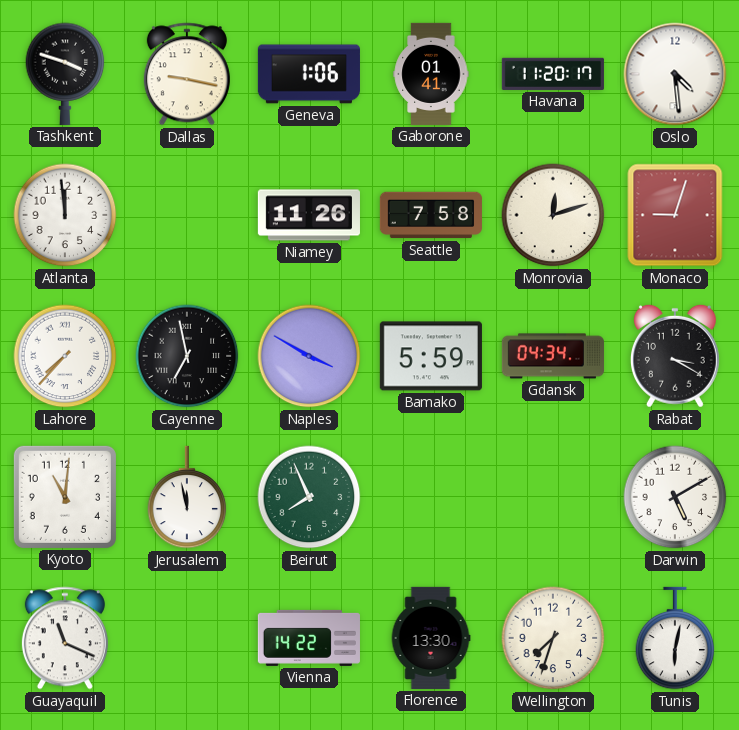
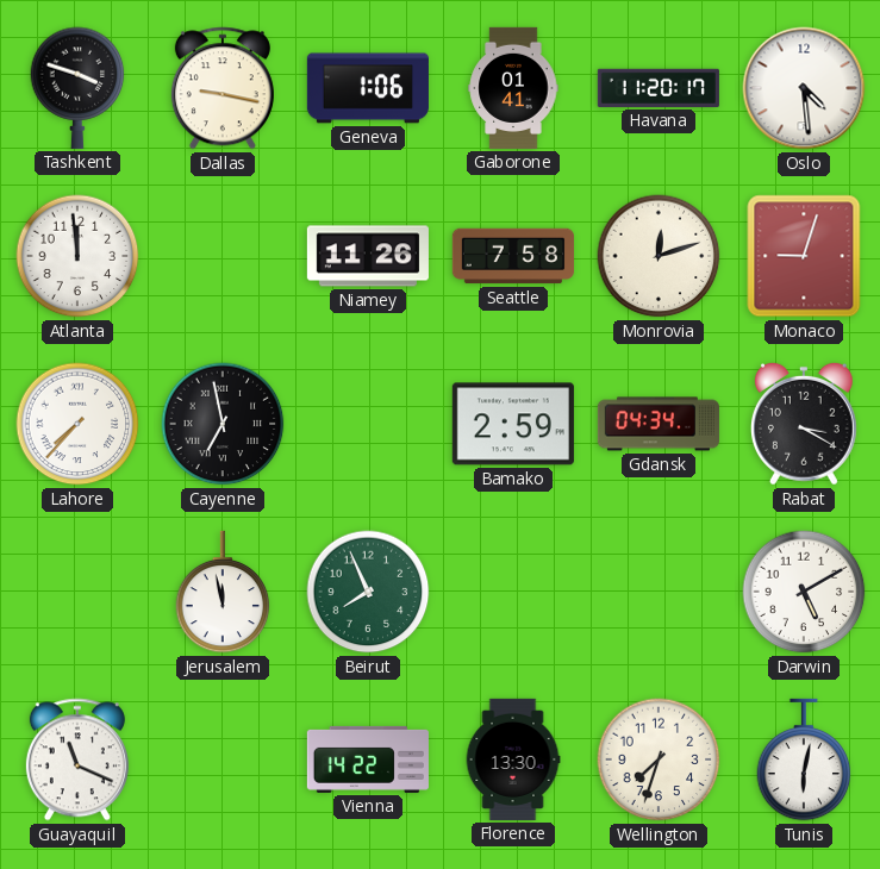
Naples: 3:50 -> none (309, 356)
Bamako: 5:59 -> 2:59 (513, 424)
Kyoto: 11:01 -> none (65, 497)
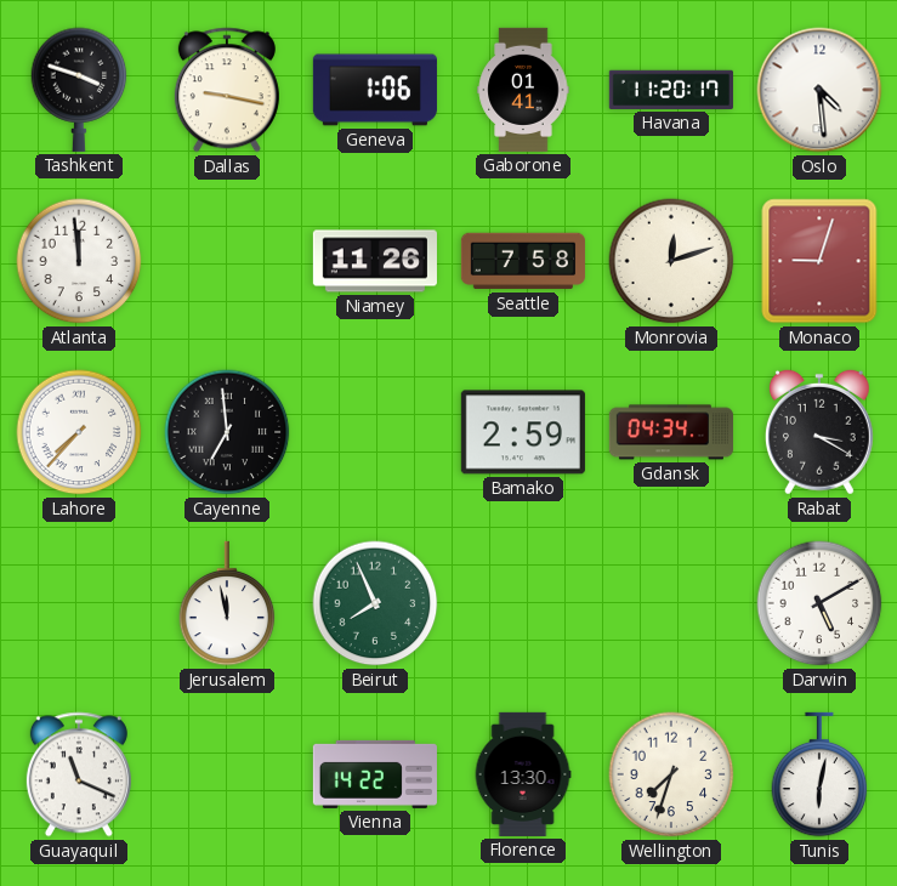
Cayenne: 6:58 -> 6:59 (227, 432)
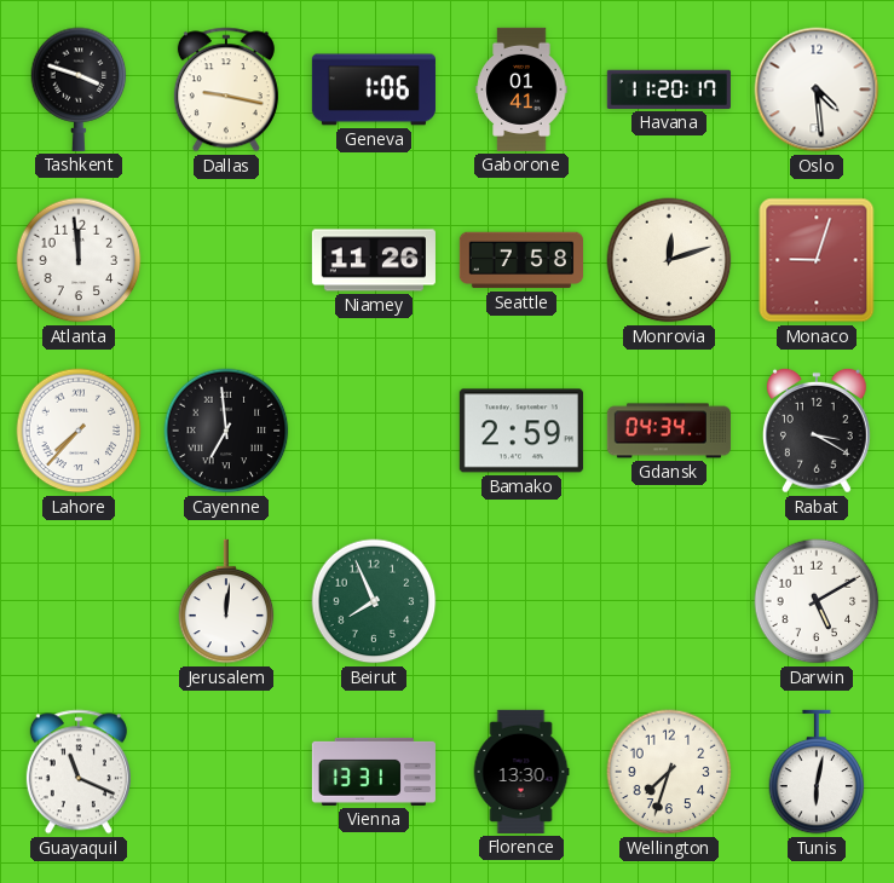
Jerusalem: 11:58 -> 12:01 (226, 601)
Vienna: 14:22 -> 13:31 (374, 772)
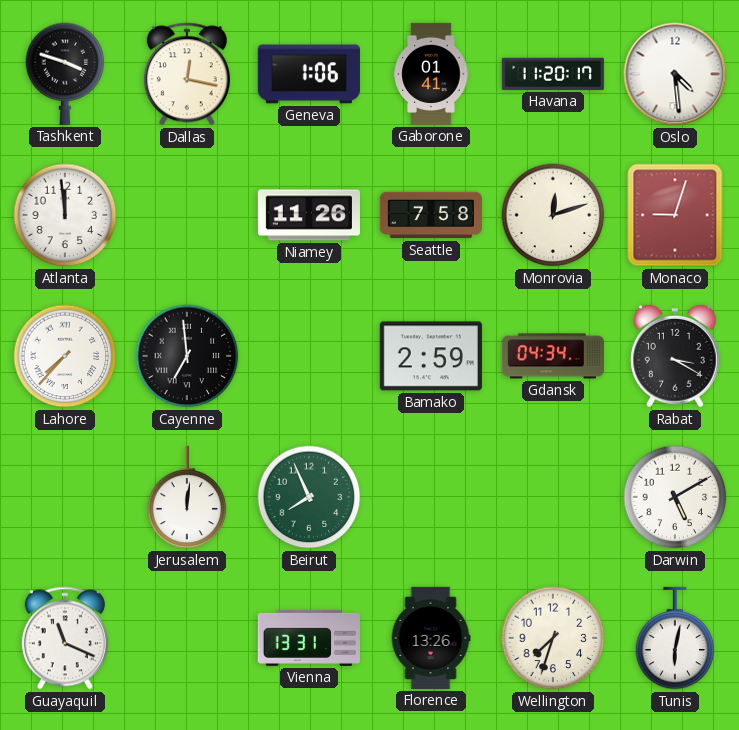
Dallas: 9:17 -> 12:17 (187, 74)
Florence: 13:30 -> 13:26 (431, 638)
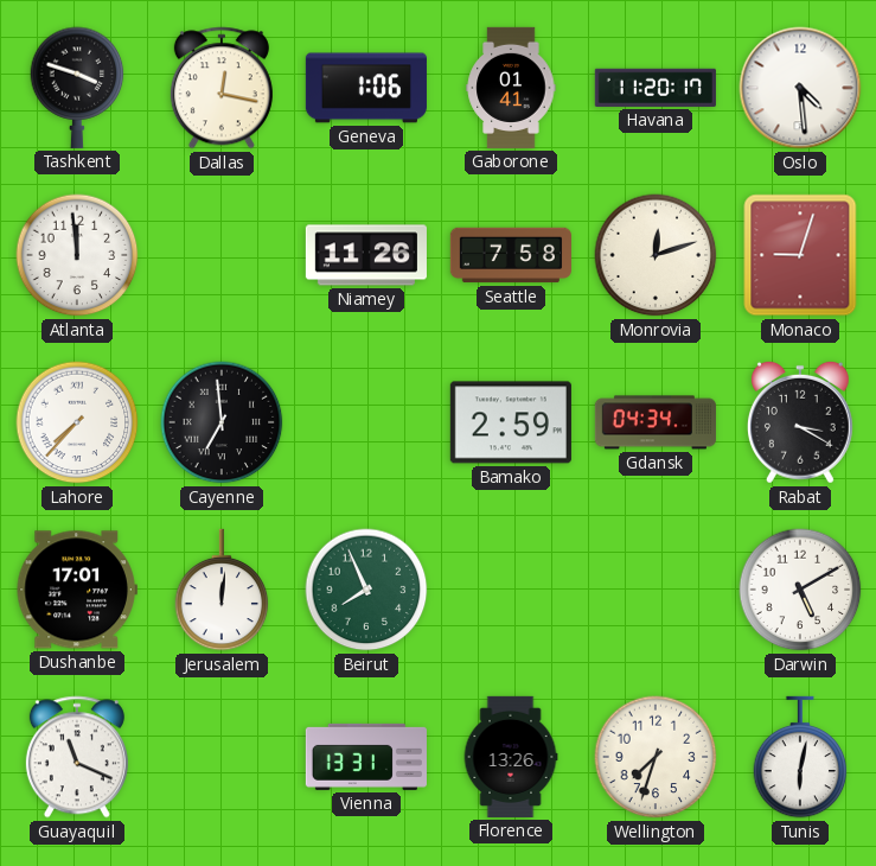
Dushanbe: none -> 17:01 (77, 590)
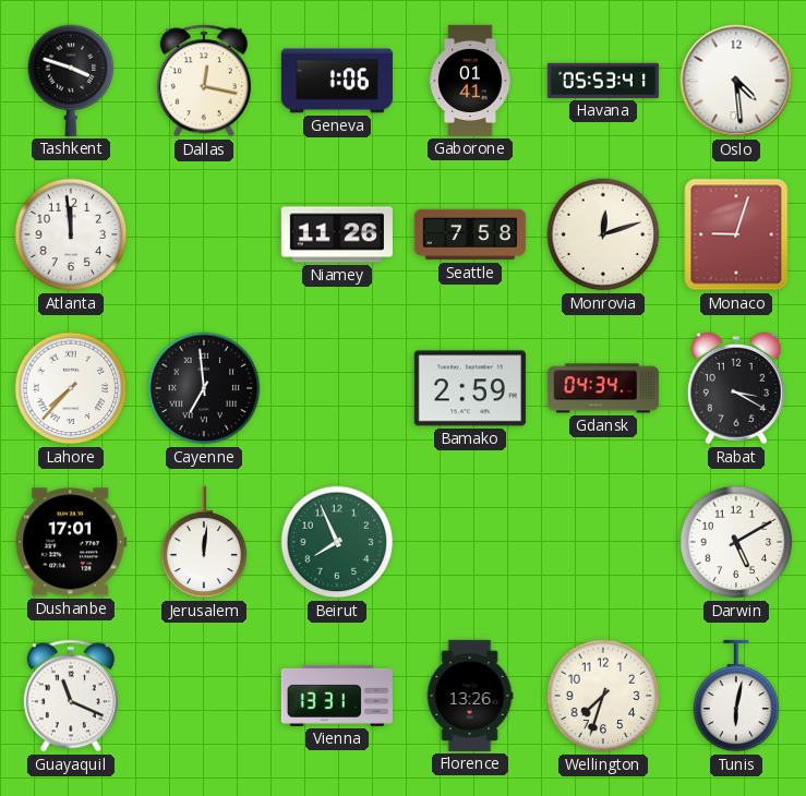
Havana: 11:20 -> 05:53 (603, 81)
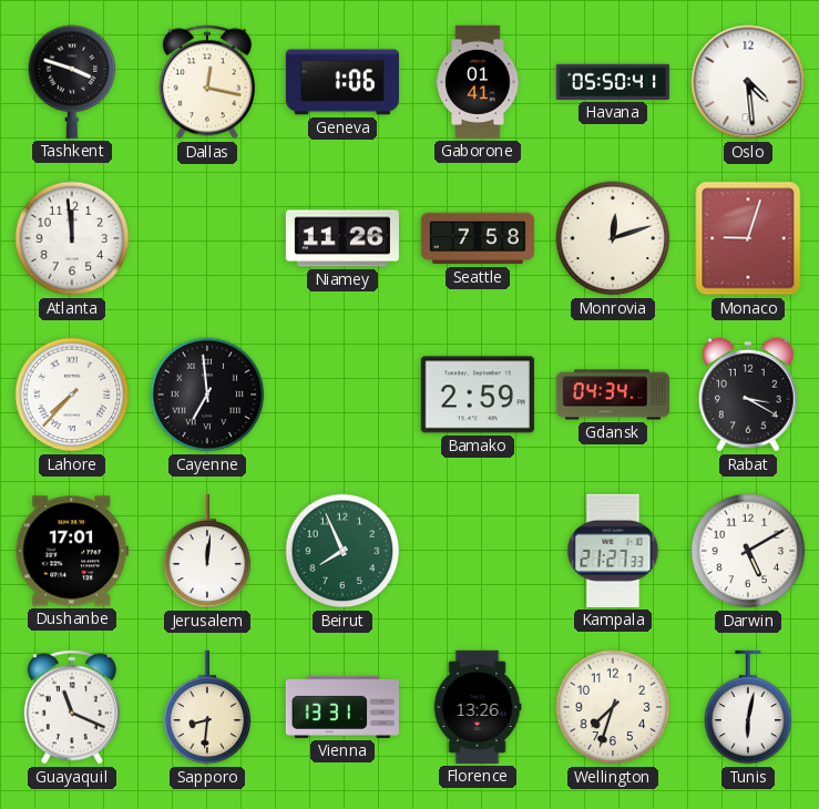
Havana: 05:53 -> 05:50 (613, 82)
Kampala: none -> 21:27 (613, 551)
Sapporo: none -> 8:31 (207, 707)
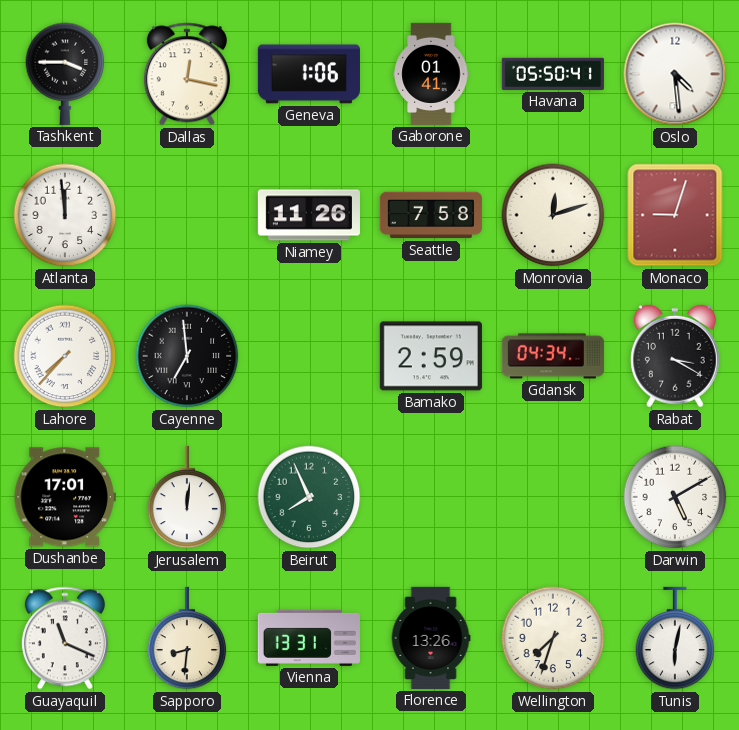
Tashkent: 3:48 -> 3:45 (65, 74)
Kampala: 21:27 -> none (613, 551)
